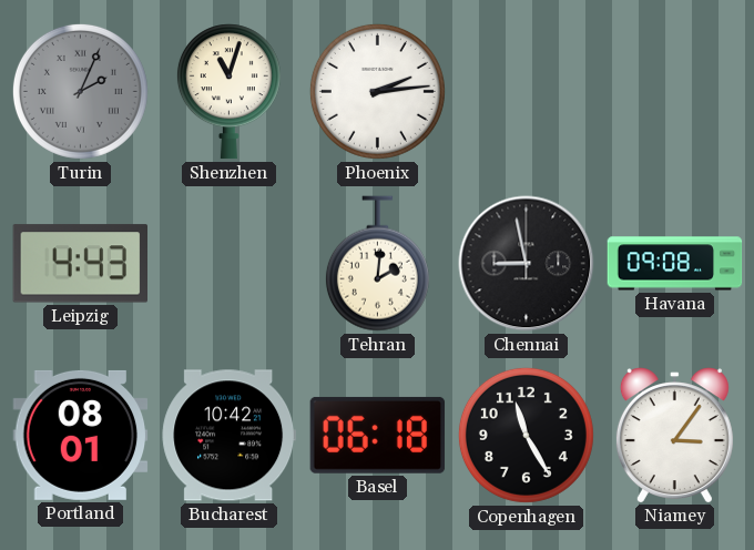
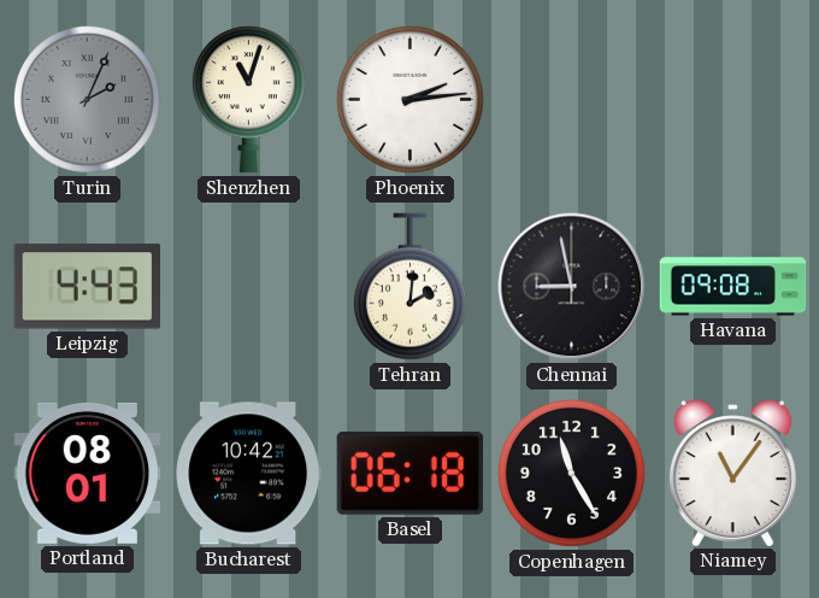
Niamey: 3:06 -> 11:06 (732, 473)
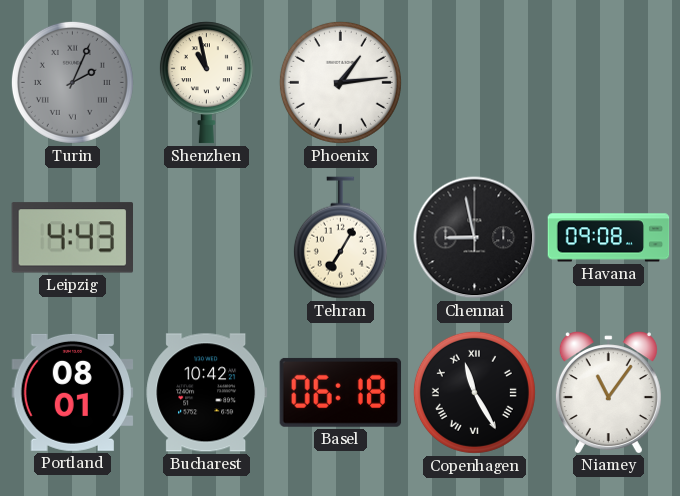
Shenzhen: 11:03 -> 10:58 (206, 83)
Phoenix: 2:14 -> 1:14 (340, 82)
Tehran: 2:01 -> 7:05 (340, 238)
Copenhagen numerals: Arabic -> Roman (474, 392)
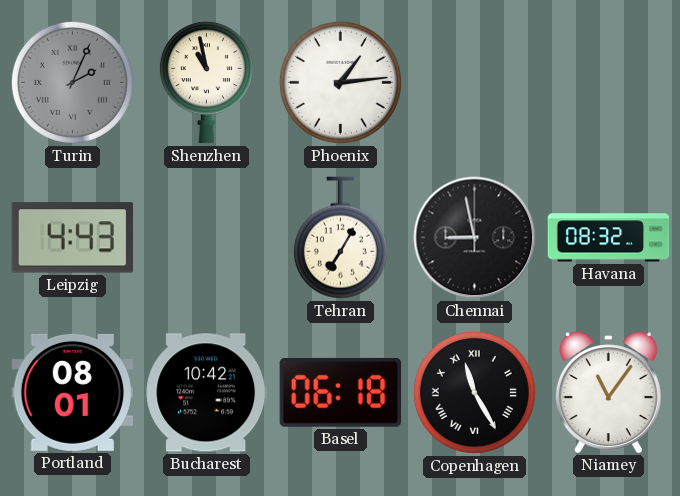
Havana: 09:08 -> 08:32 (609, 238)
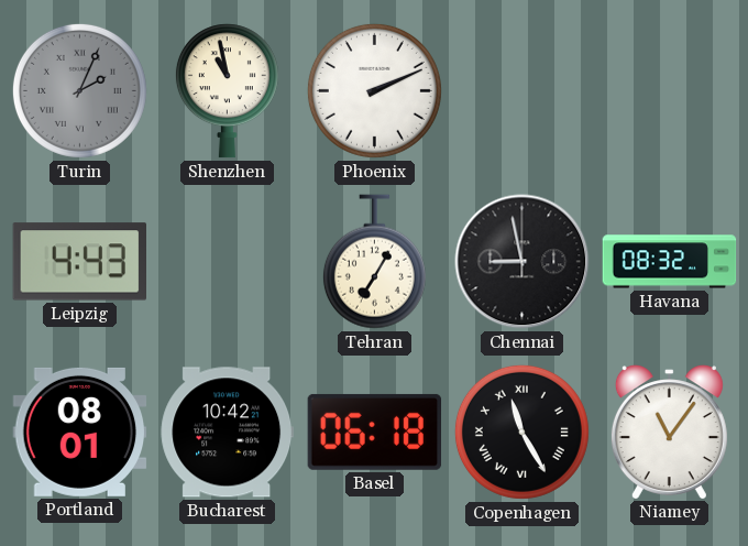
Phoenix: 1:14 -> 2:11 (374, 90)
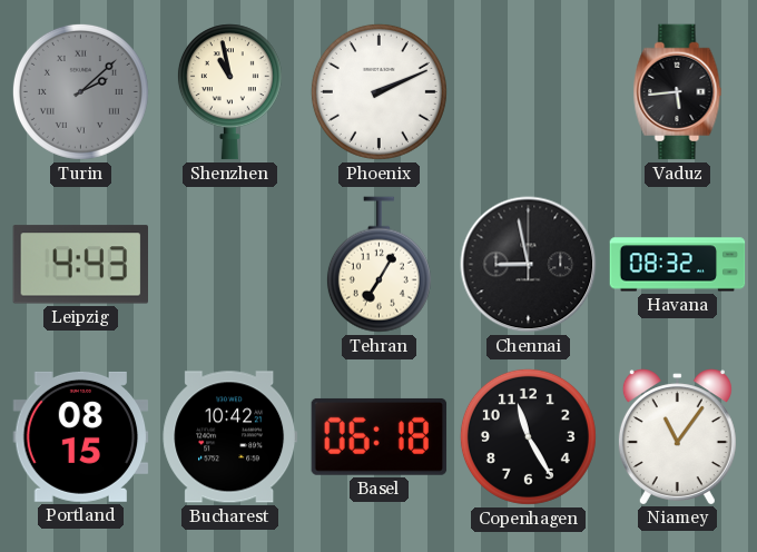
Turin: 2:04 -> 2:08 (80, 91)
Vaduz: none -> 5:44 (678, 92)
Portland: 08:01 -> 08:15 (81, 436)
Copenhagen numerals: Roman -> Arabic (528, 436)
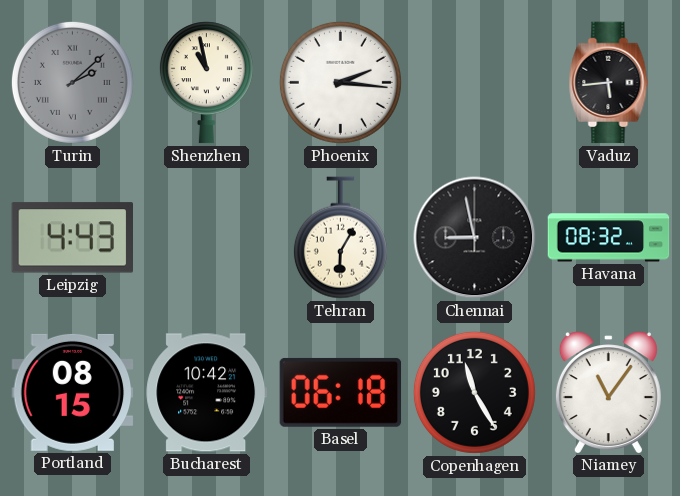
Phoenix: 2:11 -> 2:16 (340, 82)
Tehran: 7:05 -> 6:05 (340, 238)
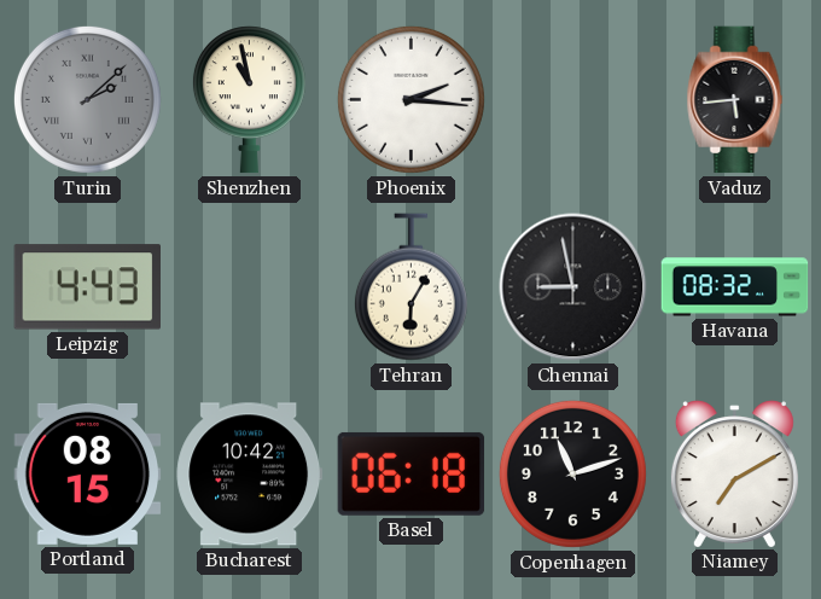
Copenhagen: 11:25 -> 11:12 (572, 473)
Niamey: 11:06 -> 7:10 (734, 473)
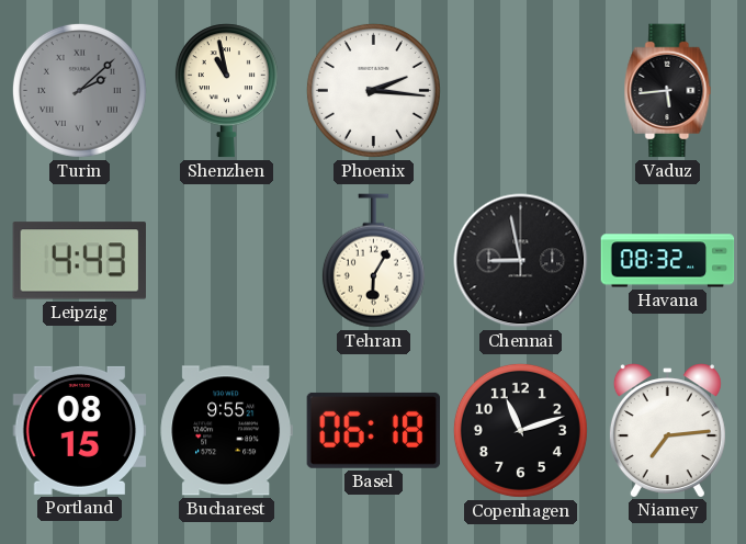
Bucharest: 10:42 -> 9:55 (227, 431)
Niamey: 7:10 -> 7:14 (667, 430)
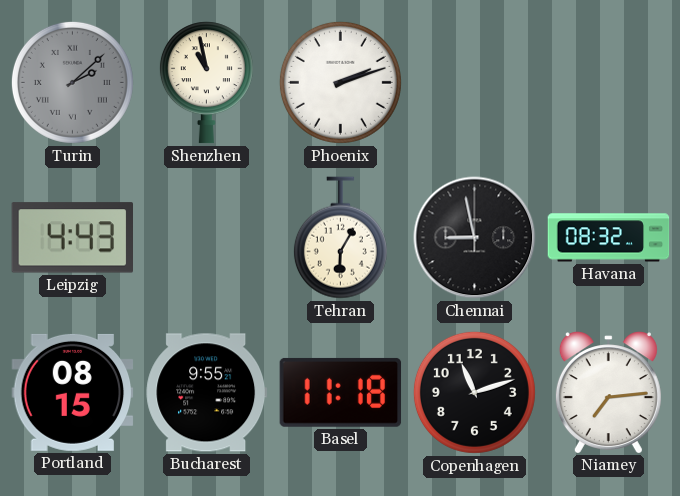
Phoenix: 2:16 -> 2:12 (340, 82)
Vaduz: 5:44 -> none (668, 91)
Basel: 06:18 -> 11:18 (341, 392)
